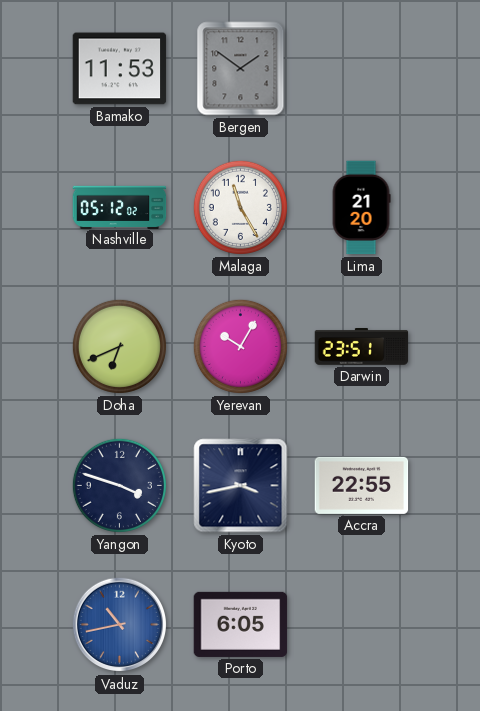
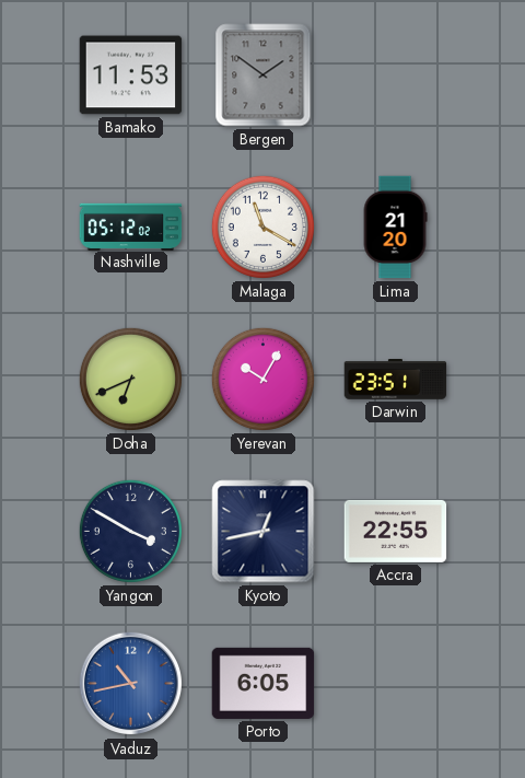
Malaga: 11:25 -> 11:20 (262, 227)
Yangon: 3:48 -> 3:50 (130, 531)
Kyoto: 3:43 -> 12:43 (264, 532)
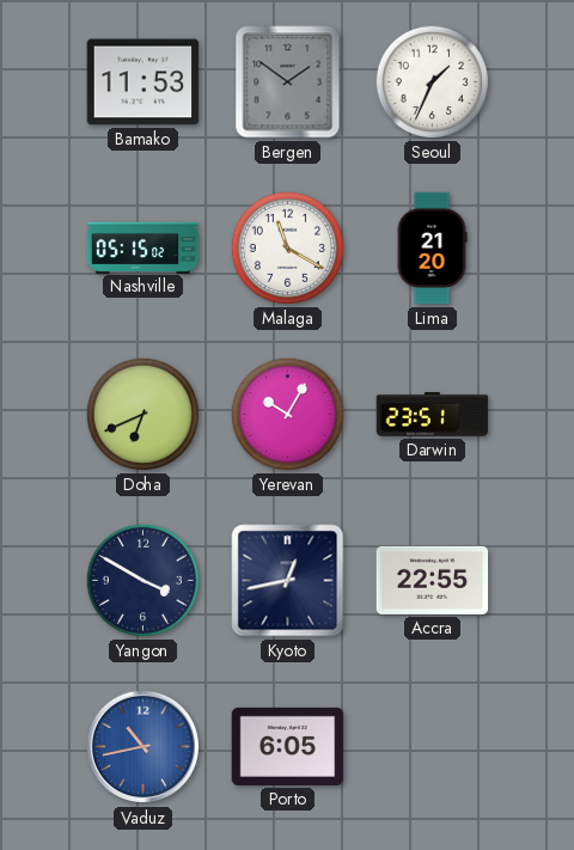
Seoul: none -> 1:34 (432, 81)
Nashville: 05:12 -> 05:15 (143, 247)
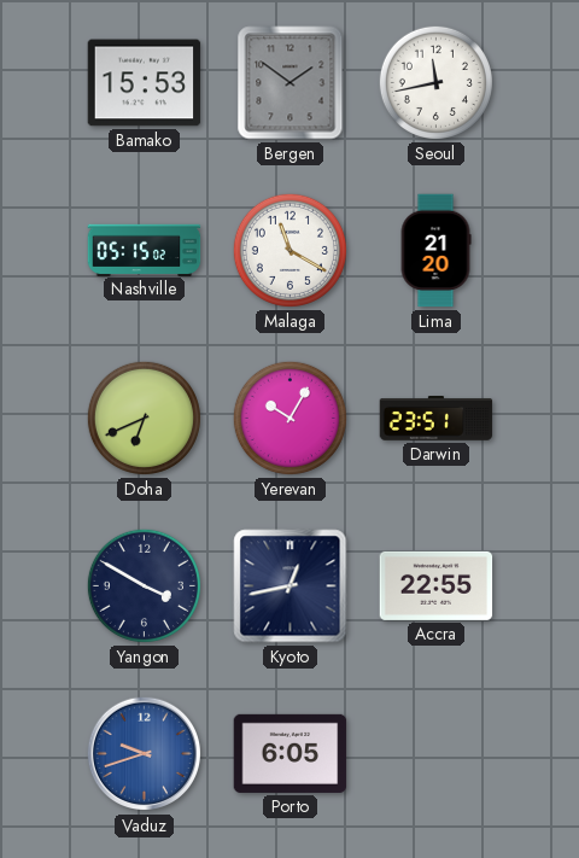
Bamako: 11:53 -> 15:53 (145, 83)
Seoul: 1:34 -> 11:43 (435, 82)
Vaduz: 10:43 -> 9:42 (145, 754)
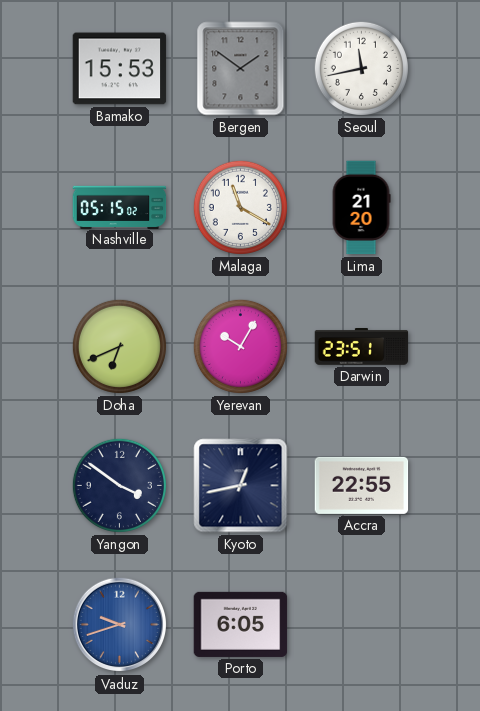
Yangon: 3:50 -> 3:51 (119, 485)
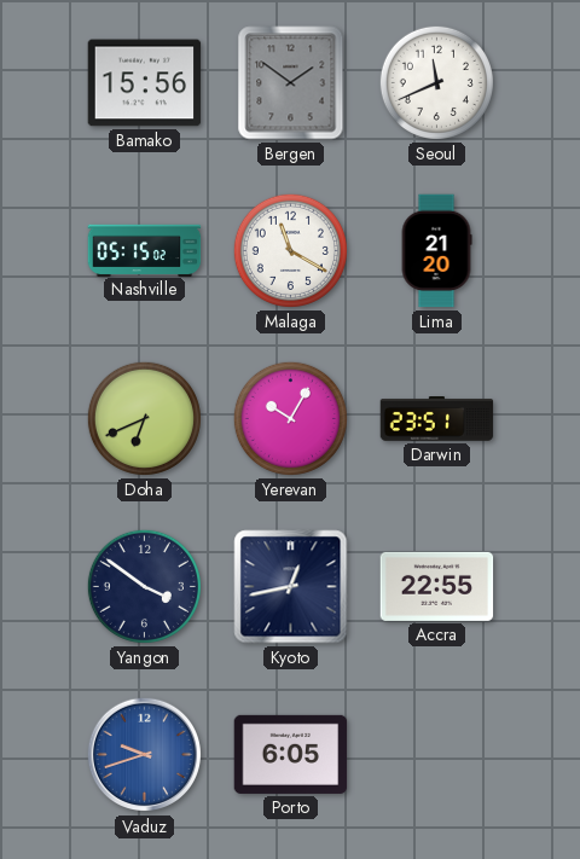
Bamako: 15:53 -> 15:56 (145, 83)
Seoul: 11:43 -> 11:41 (436, 82)
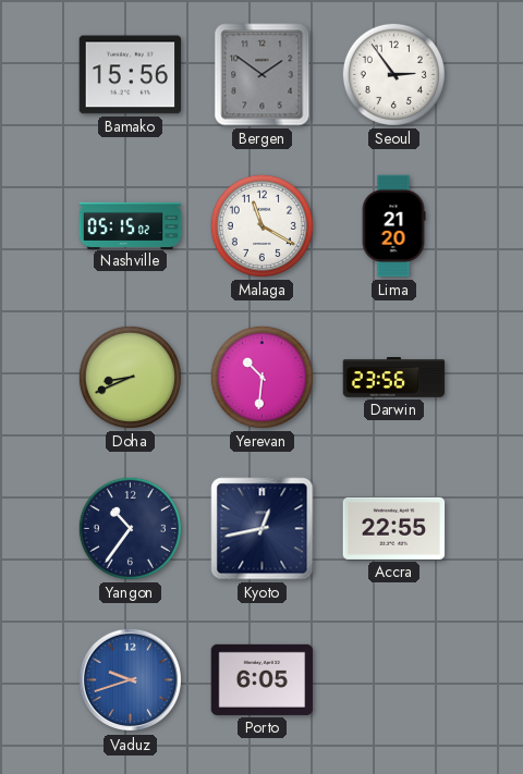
Seoul: 11:41 -> 2:54 (393, 74)
Doha: 6:41 -> 8:41 (130, 377)
Yerevan: 10:05 -> 10:31 (261, 377)
Darwin: 23:51 -> 23:56 (394, 378)
Yangon: 3:51 -> 10:36 (130, 528)
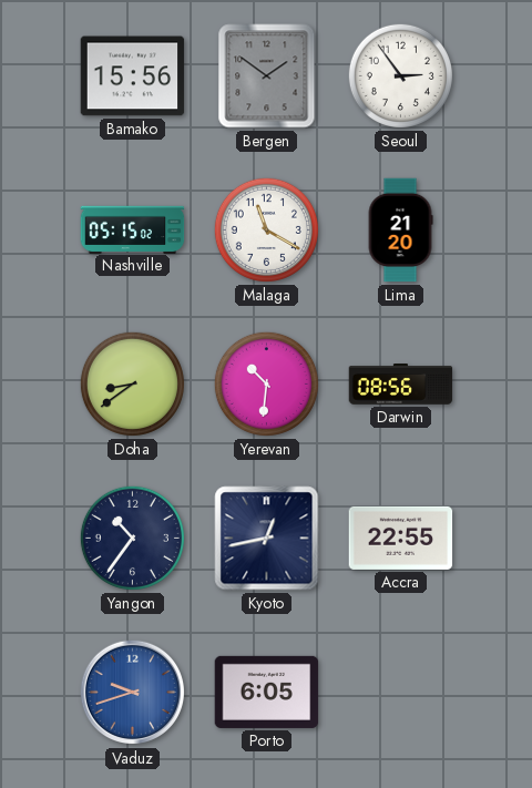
Doha: 8:41 -> 8:39 (132, 383)
Darwin: 23:56 -> 08:56 (401, 385)
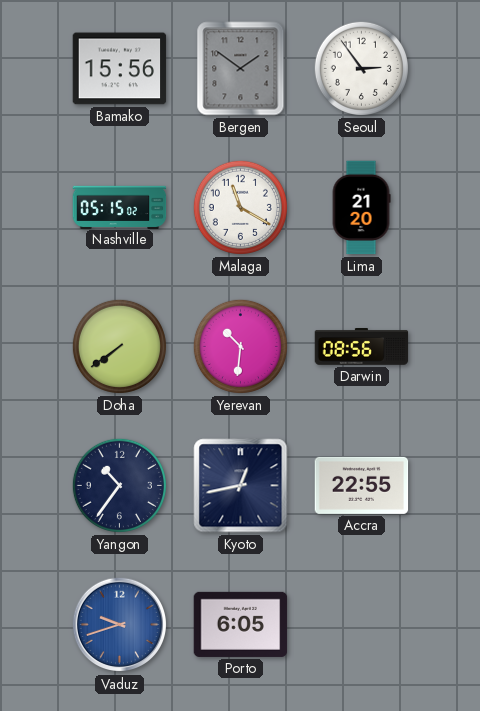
Doha: 8:39 -> 7:39 (119, 346)
